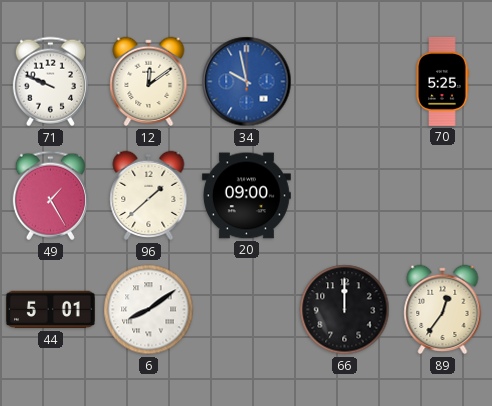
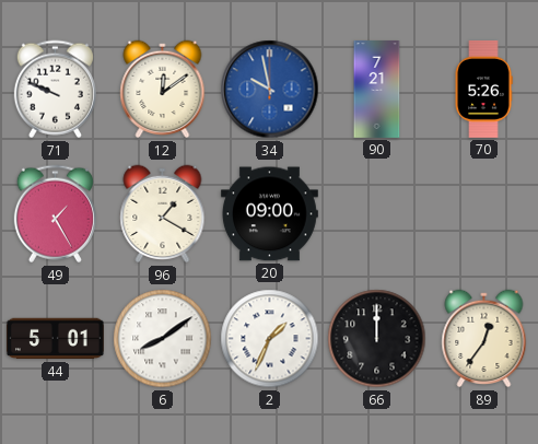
90: none -> 7:21 (377, 90)
70: 5:25 -> 5:26 (483, 89)
96: 1:38 -> 1:20 (163, 214)
2: none -> 1:34 (270, 339)
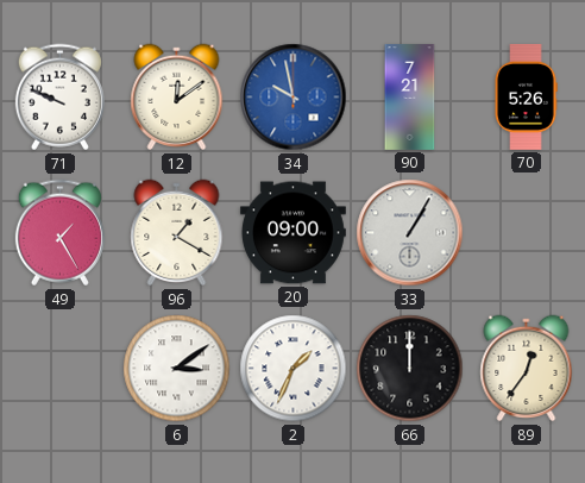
33: none -> 1:05 (410, 233)
44: 5:01 -> none (55, 339)
6: 8:09 -> 3:09 (177, 369)
